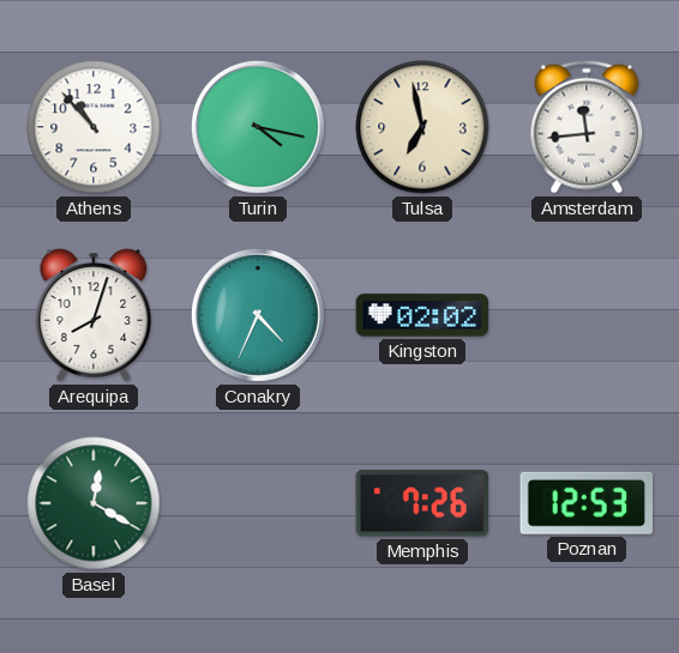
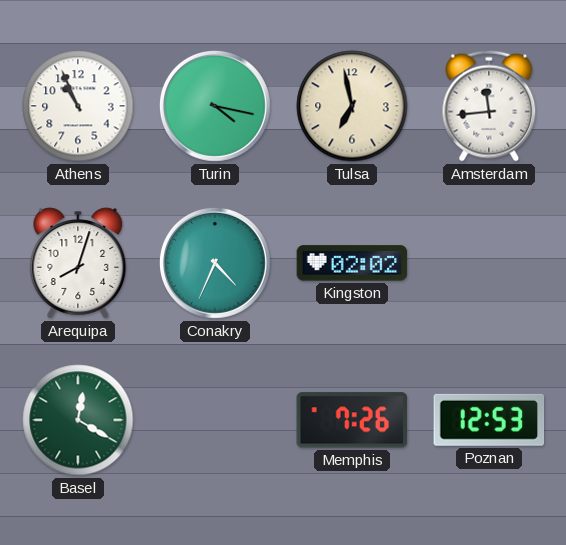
Athens: 10:53 -> 10:56 (78, 106)
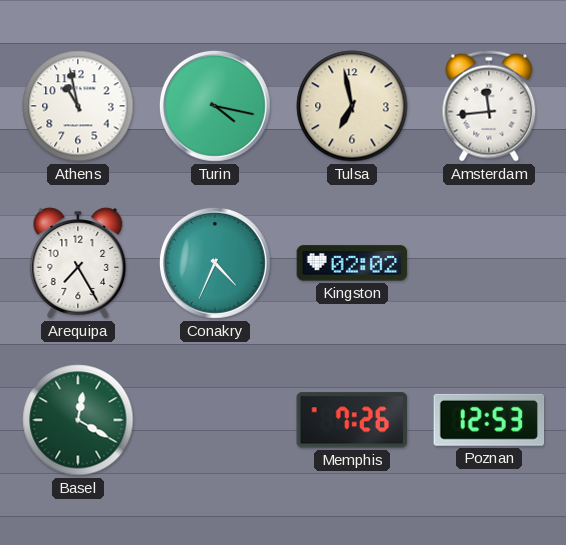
Athens: 10:56 -> 10:58 (78, 106)
Arequipa: 8:03 -> 7:25 (78, 263)
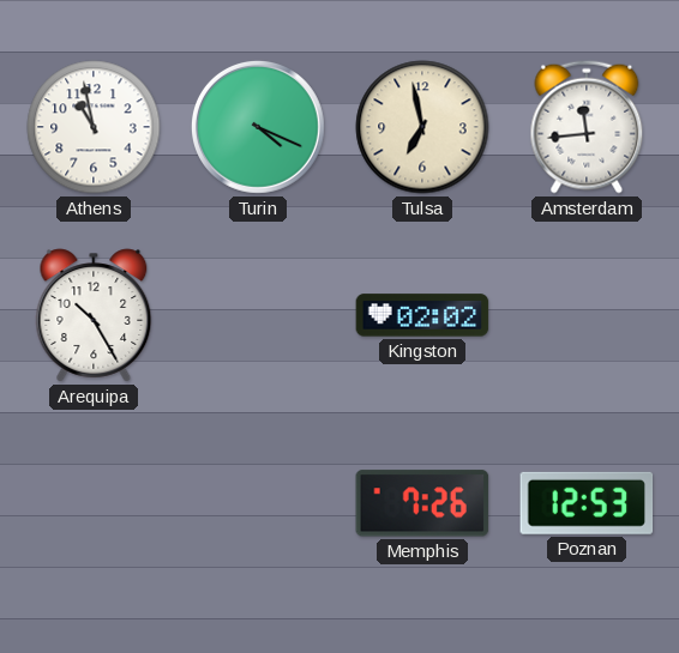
Turin: 4:17 -> 4:19 (258, 127)
Arequipa: 7:25 -> 10:25 (94, 315)
Conakry: 4:34 -> none (215, 263)
Basel: 12:20 -> none (78, 420)
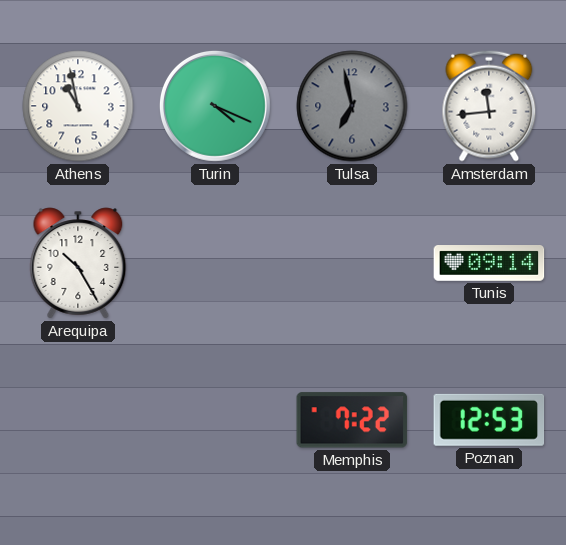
Tulsa dial: cream -> grey (352, 106)
Kingston: 02:02 -> none (422, 315)
Tunis: none -> 09:14 (489, 264)
Memphis: 7:26 -> 7:22 (352, 420)
